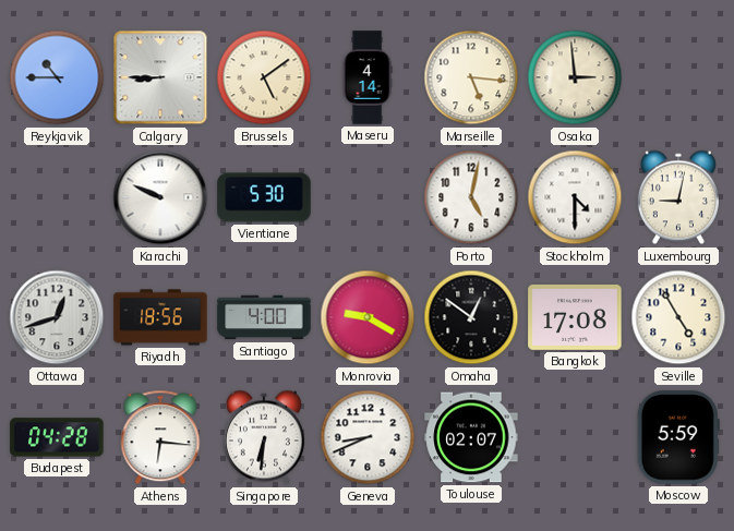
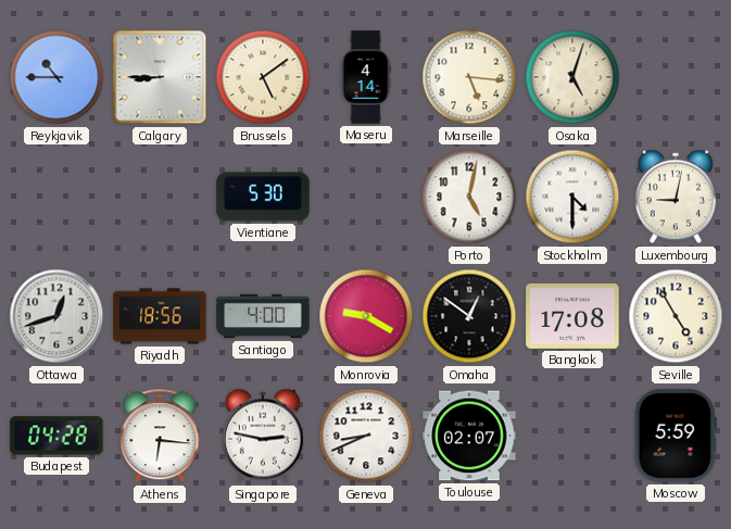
Osaka: 2:59 -> 5:03 (572, 77)
Karachi: 9:49 -> none (160, 197)
Singapore: 6:31 -> 2:47 (263, 436)
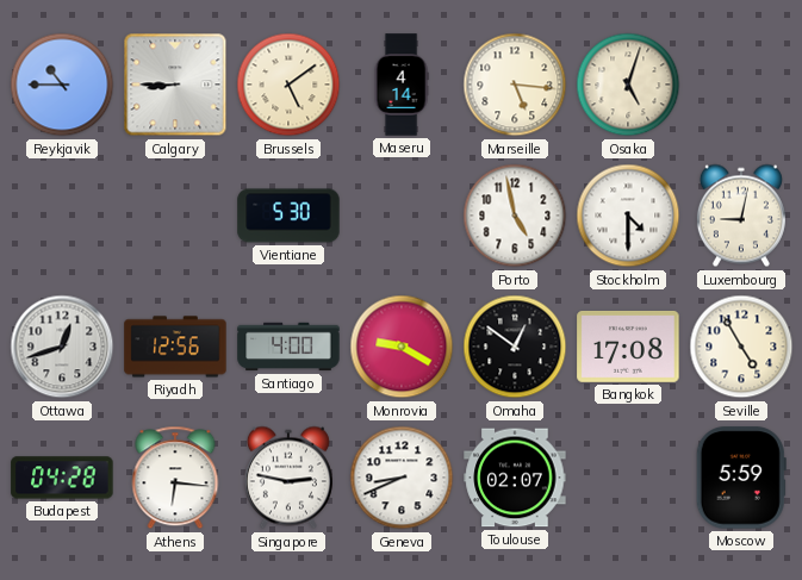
Porto: 5:02 -> 4:58 (515, 216)
Riyadh: 18:56 -> 12:56 (175, 347)
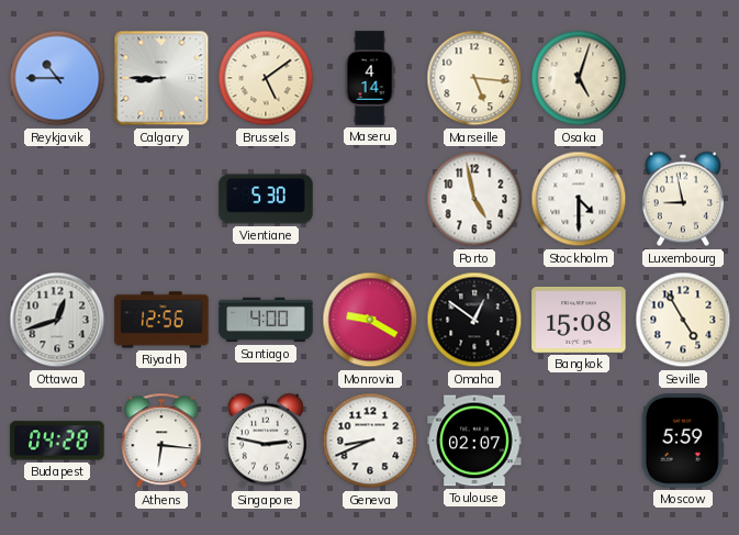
Luxembourg: 9:02 -> 8:58 (683, 199)
Bangkok: 17:08 -> 15:08 (579, 320)
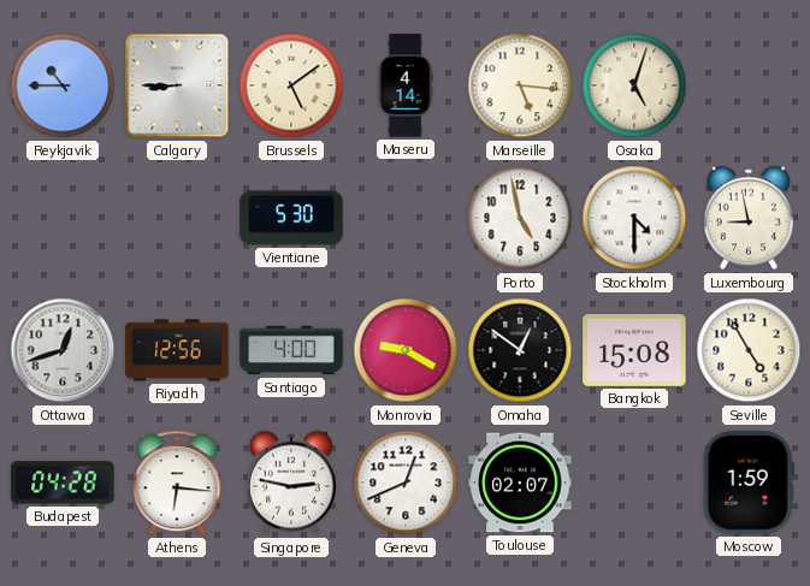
Geneva: 8:41 -> 12:41 (406, 483)
Moscow: 5:59 -> 1:59 (749, 483)
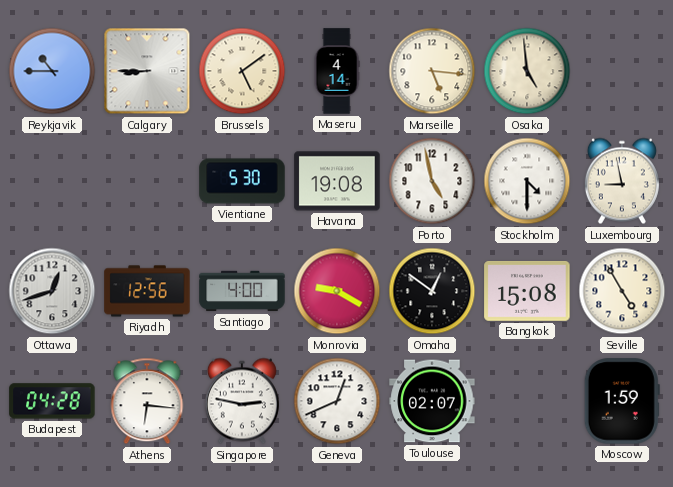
Osaka: 5:03 -> 4:59 (527, 71)
Havana: none -> 19:08 (337, 181)
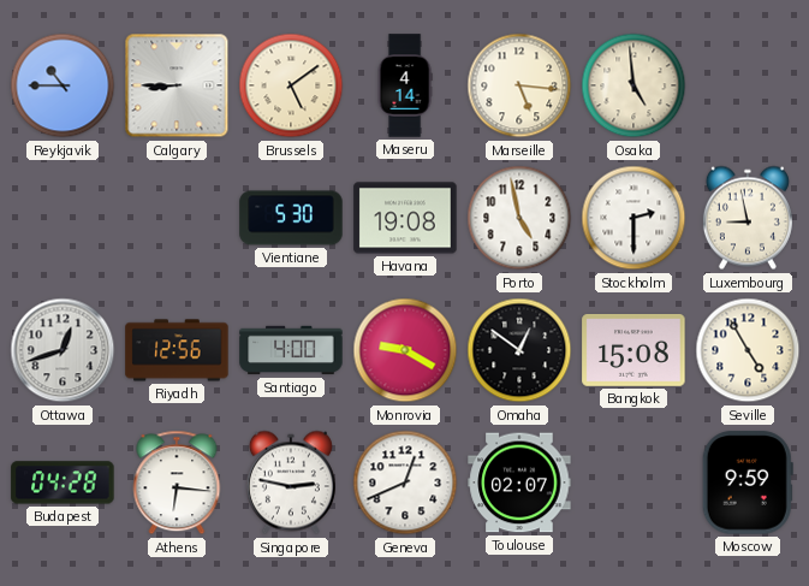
Stockholm: 4:30 -> 2:30 (633, 218)
Moscow: 1:59 -> 9:59 (748, 483)
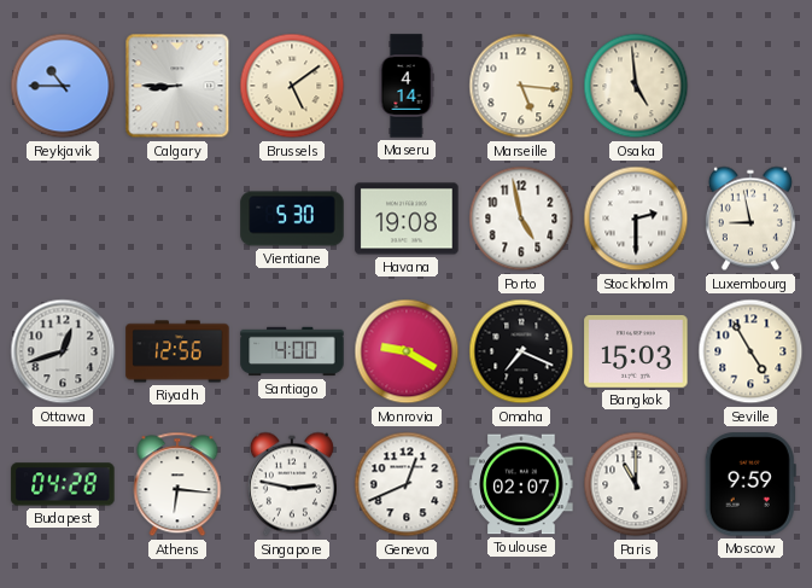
Omaha: 12:51 -> 7:19 (521, 351)
Bangkok: 15:08 -> 15:03 (636, 351)
Paris: none -> 11:00 (636, 484)
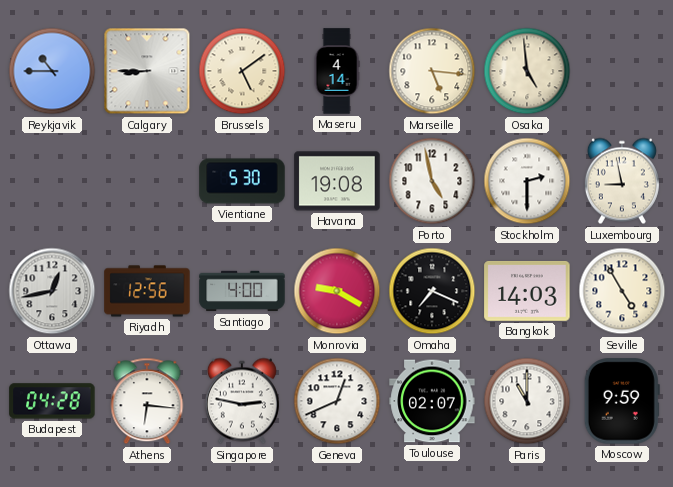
Ottawa: 12:42 -> 12:43 (52, 291)
Bangkok: 15:03 -> 14:03 (527, 291)
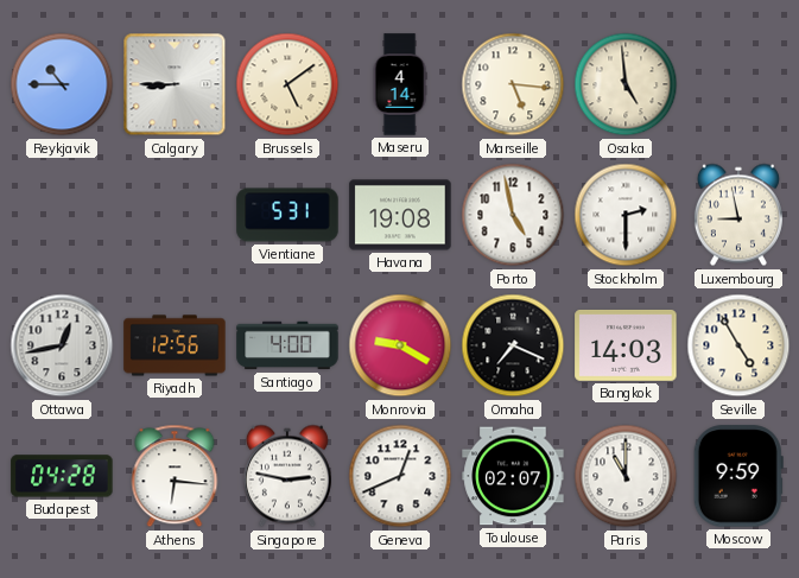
Vientiane: 5:30 -> 5:31 (287, 215)
